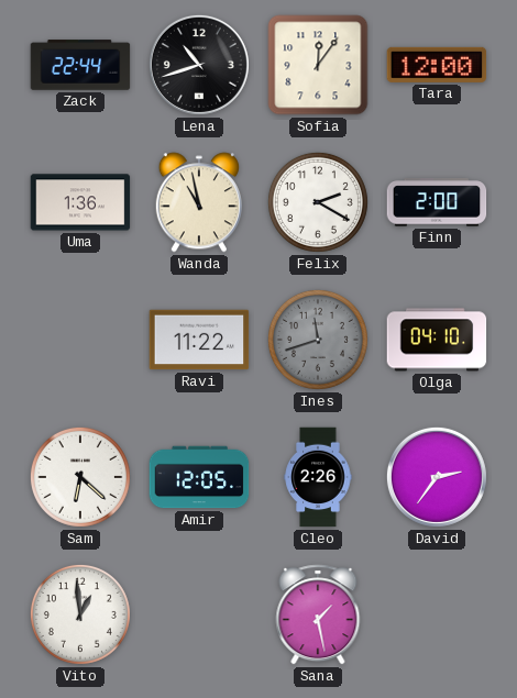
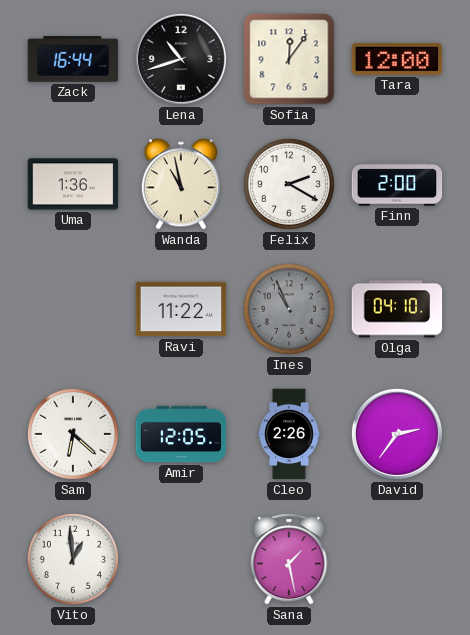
Zack: 22:44 -> 16:44 (73, 59)
Ines: 11:42 -> 10:56 (289, 309)
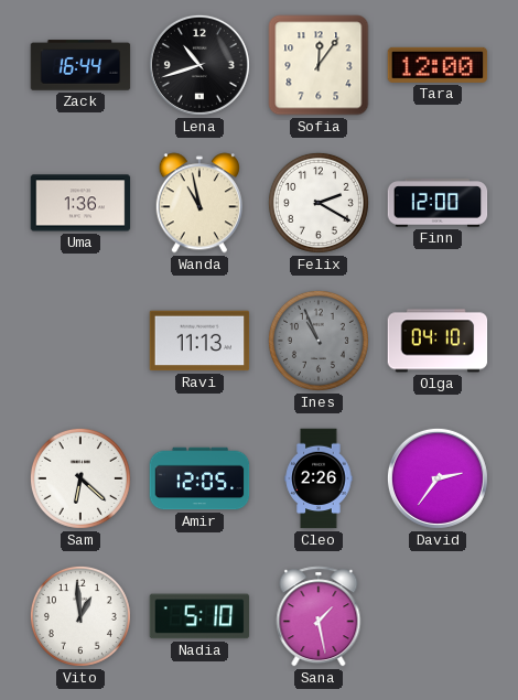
Finn: 2:00 -> 12:00 (438, 203)
Ravi: 11:22 -> 11:13 (199, 341)
Nadia: none -> 5:10 (199, 616)
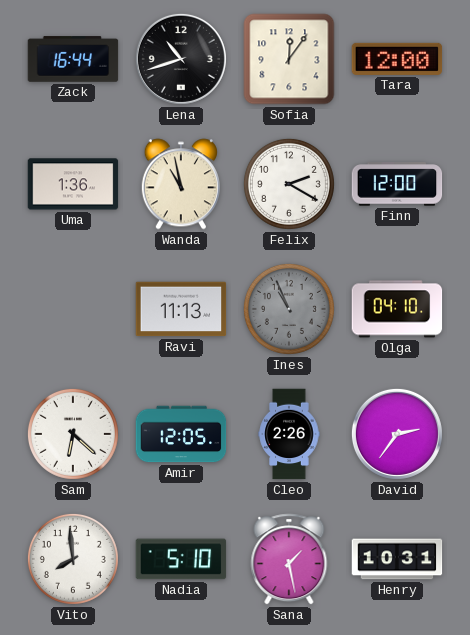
Vito: 12:59 -> 7:59 (73, 559)
Henry: none -> 10:31 (397, 559)
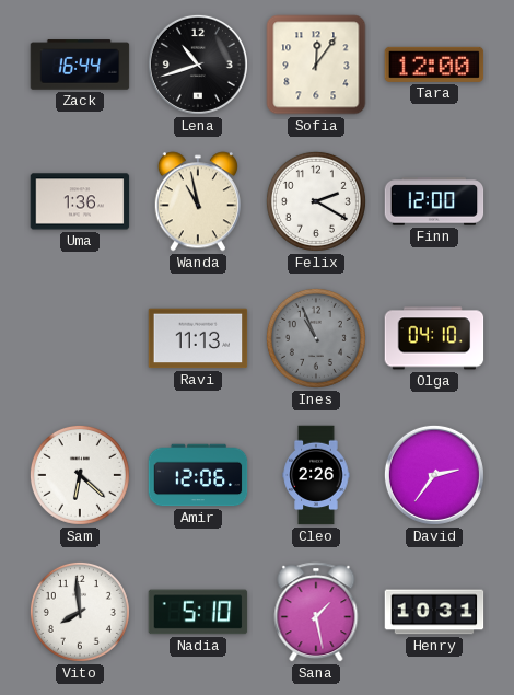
Amir: 12:05 -> 12:06 (198, 475)
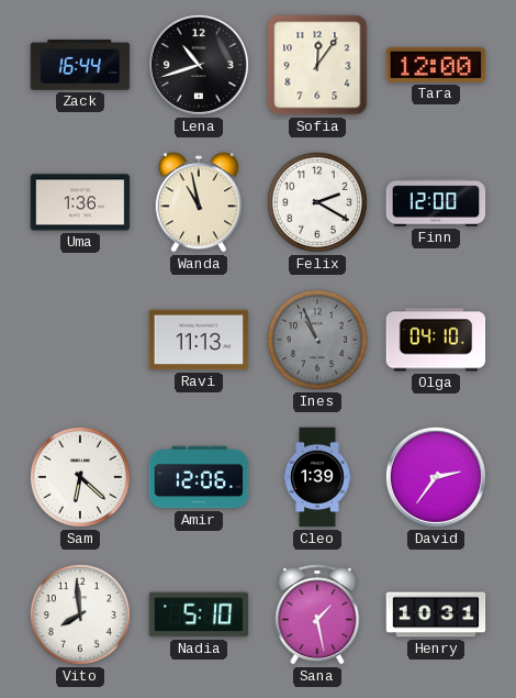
Cleo: 2:26 -> 1:39 (317, 477)
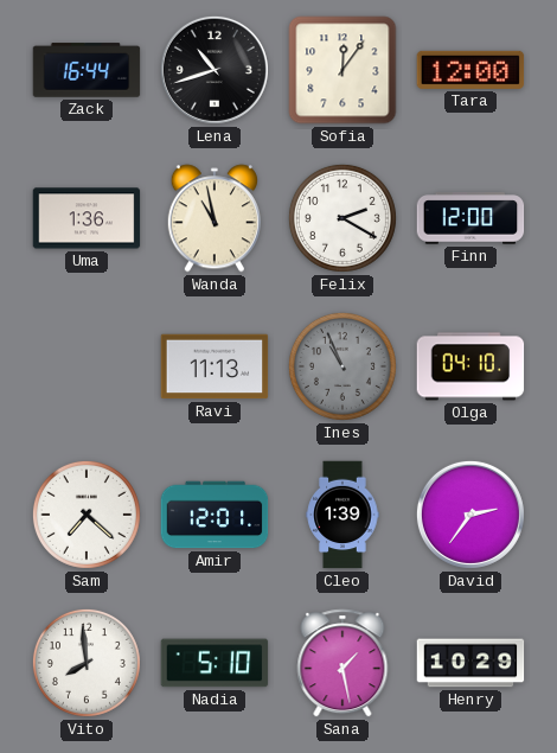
Sam: 6:22 -> 7:22 (87, 515)
Amir: 12:06 -> 12:01 (215, 515)
Henry: 10:31 -> 10:29 (470, 663)
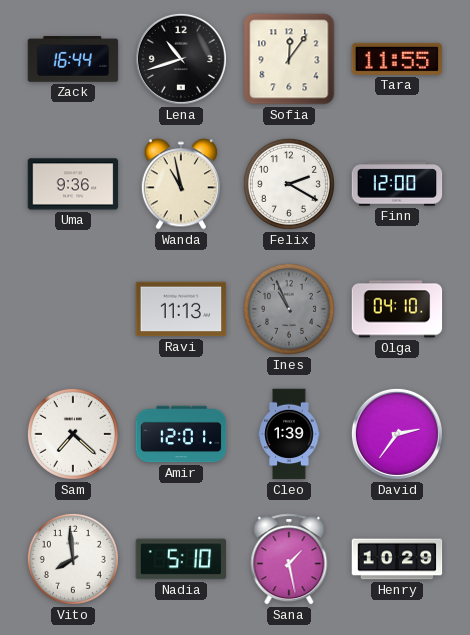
Tara: 12:00 -> 11:55 (397, 59)
Uma: 1:36 -> 9:36 (73, 184)
